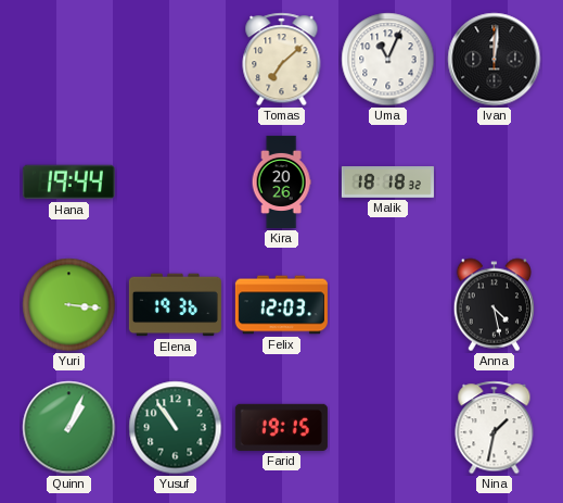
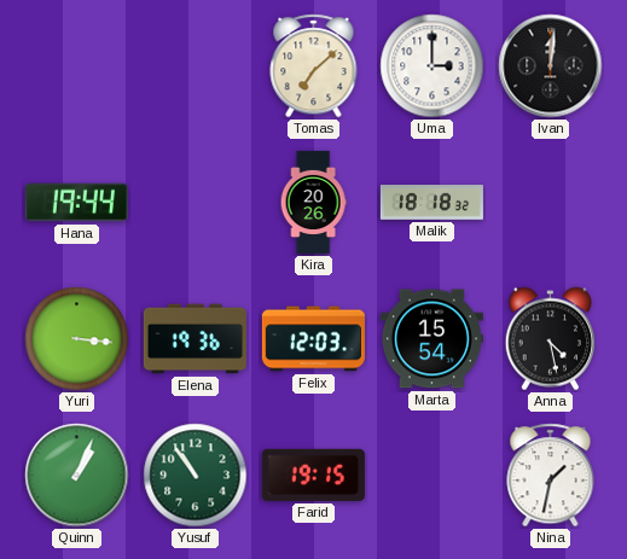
Uma: 11:04 -> 3:00 (432, 66)
Marta: none -> 15:54 (431, 339)
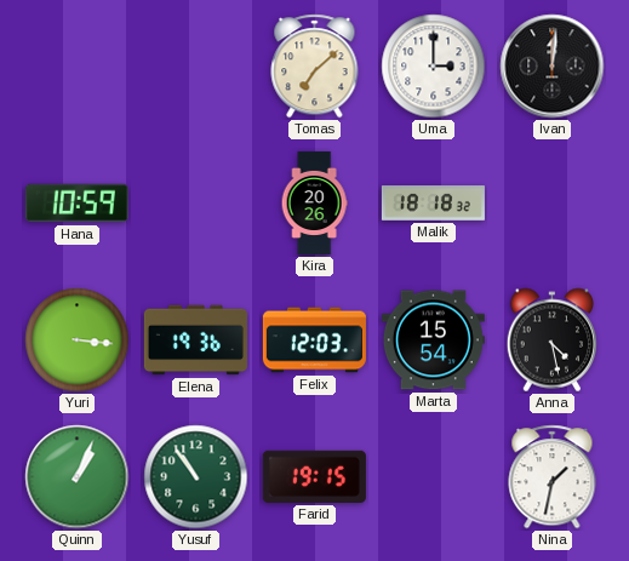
Hana: 19:44 -> 10:59 (76, 204)
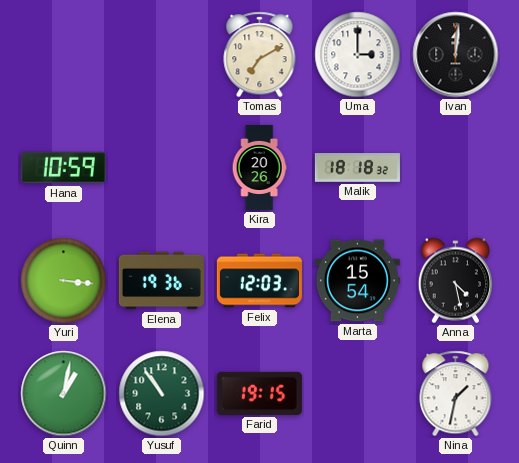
Tomas: 7:08 -> 7:10 (260, 55)
Quinn: 1:04 -> 1:02 (64, 394)
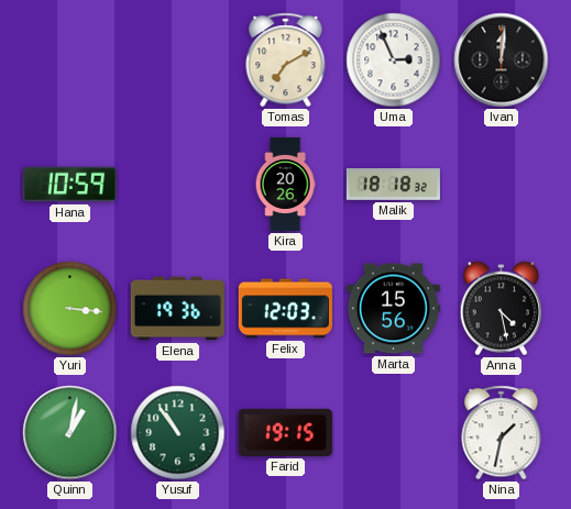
Uma: 3:00 -> 2:56 (394, 60)
Marta: 15:54 -> 15:56 (393, 309)
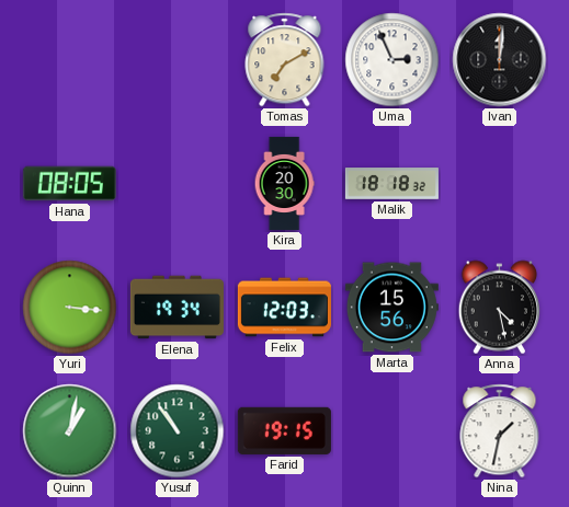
Hana: 10:59 -> 08:05 (69, 184)
Kira: 20:26 -> 20:30 (284, 183)
Elena: 19:36 -> 19:34 (177, 308)
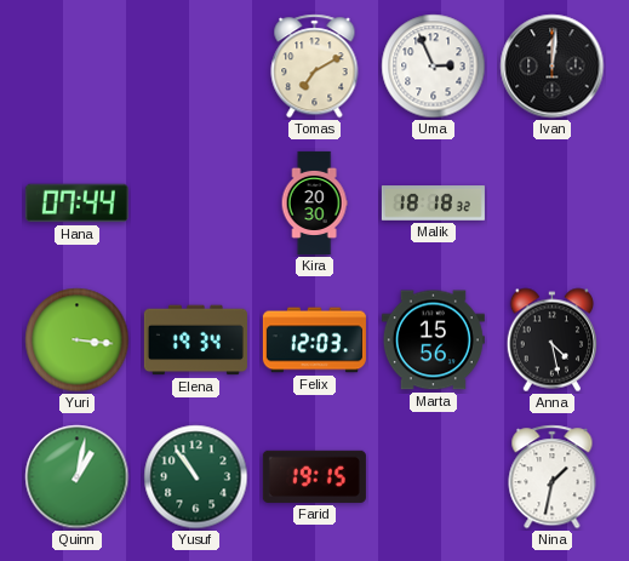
Hana: 08:05 -> 07:44 (76, 204)
